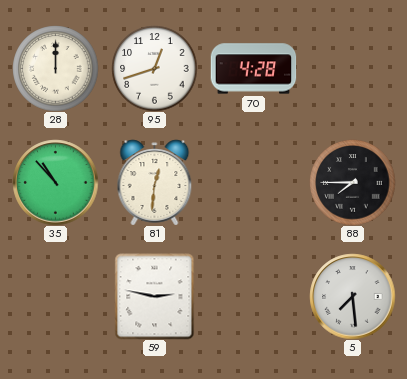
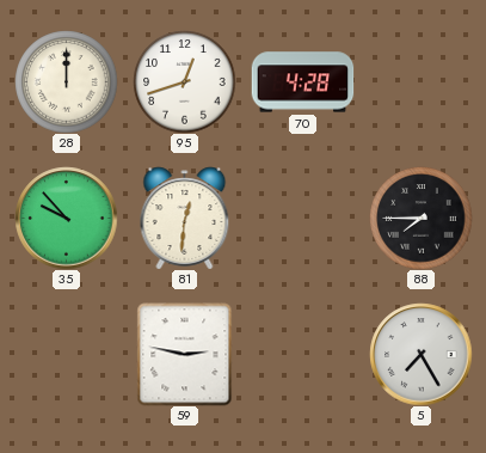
35: 10:53 -> 9:53 (66, 218)
5: 7:29 -> 7:25 (420, 354)
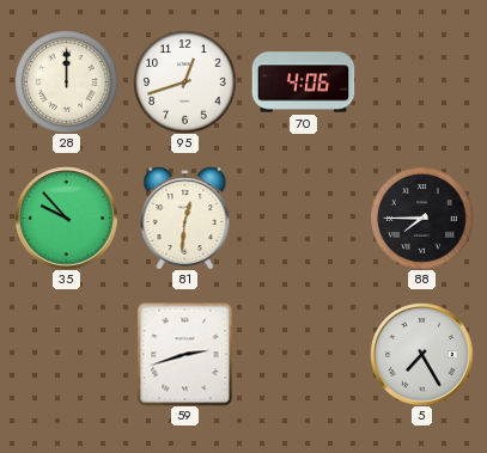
70: 4:28 -> 4:06 (303, 82)
59: 2:47 -> 2:42 (185, 354)
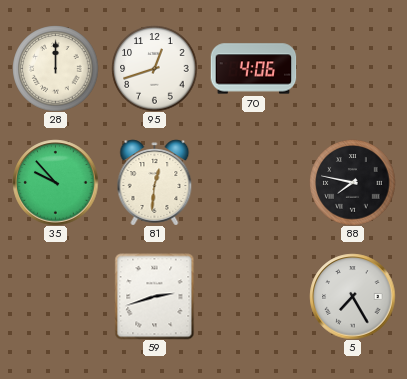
88: 7:45 -> 7:47 (352, 182)
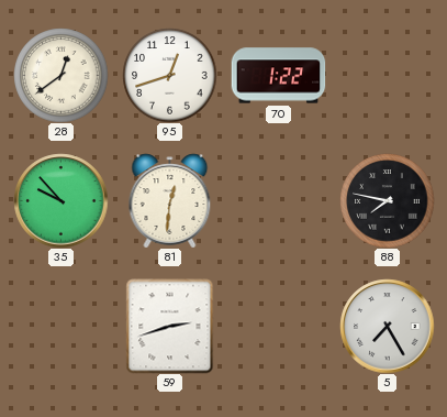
28: 12:00 -> 12:39 (60, 75)
70: 4:06 -> 1:22 (278, 76)
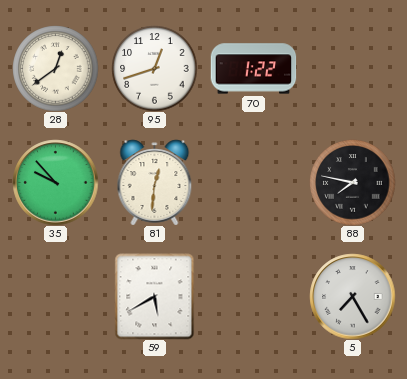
59: 2:42 -> 5:40 (155, 296)
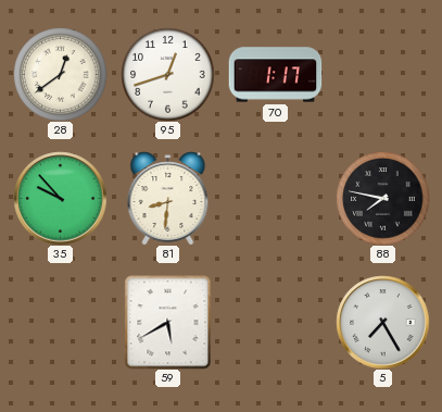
70: 1:22 -> 1:17 (275, 75)
81: 12:31 -> 8:31 (168, 198)
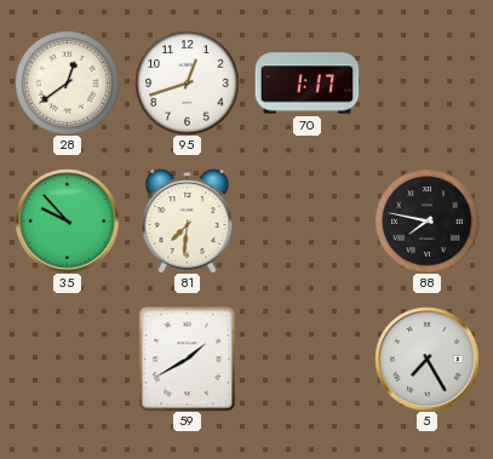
81: 8:31 -> 7:31 (188, 220)
59: 5:40 -> 1:40 (188, 358)
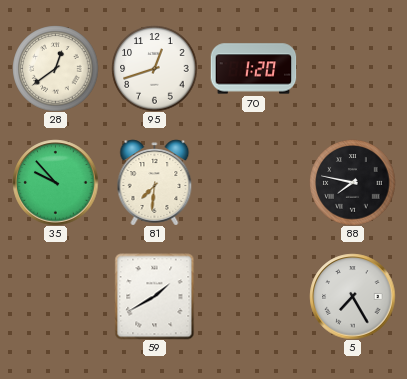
70: 1:17 -> 1:20 (253, 69)
